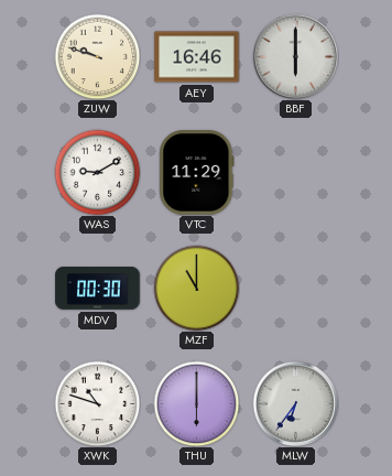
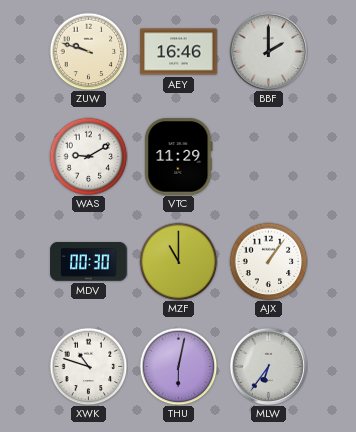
BBF: 6:00 -> 2:00 (268, 51)
AJX: none -> 1:06 (268, 261)
THU: 6:00 -> 6:02 (178, 366)
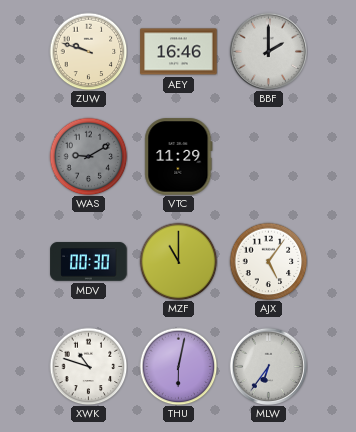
WAS dial: white -> grey (88, 156)
AJX: 1:06 -> 5:06 (268, 261)
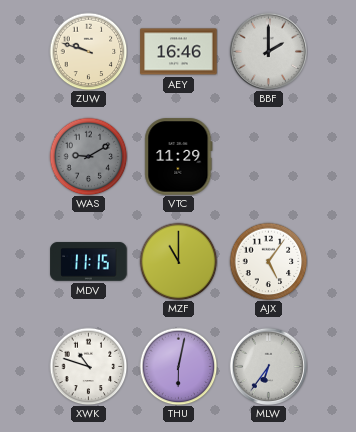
MDV: 00:30 -> 11:15 (89, 262)
